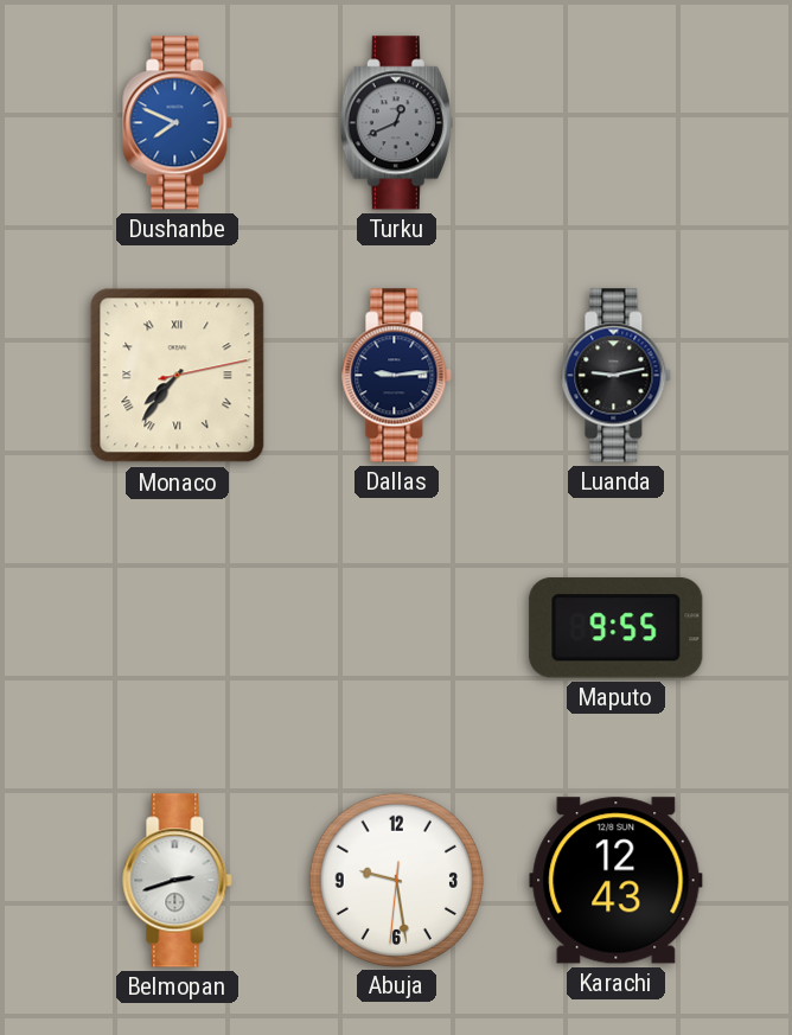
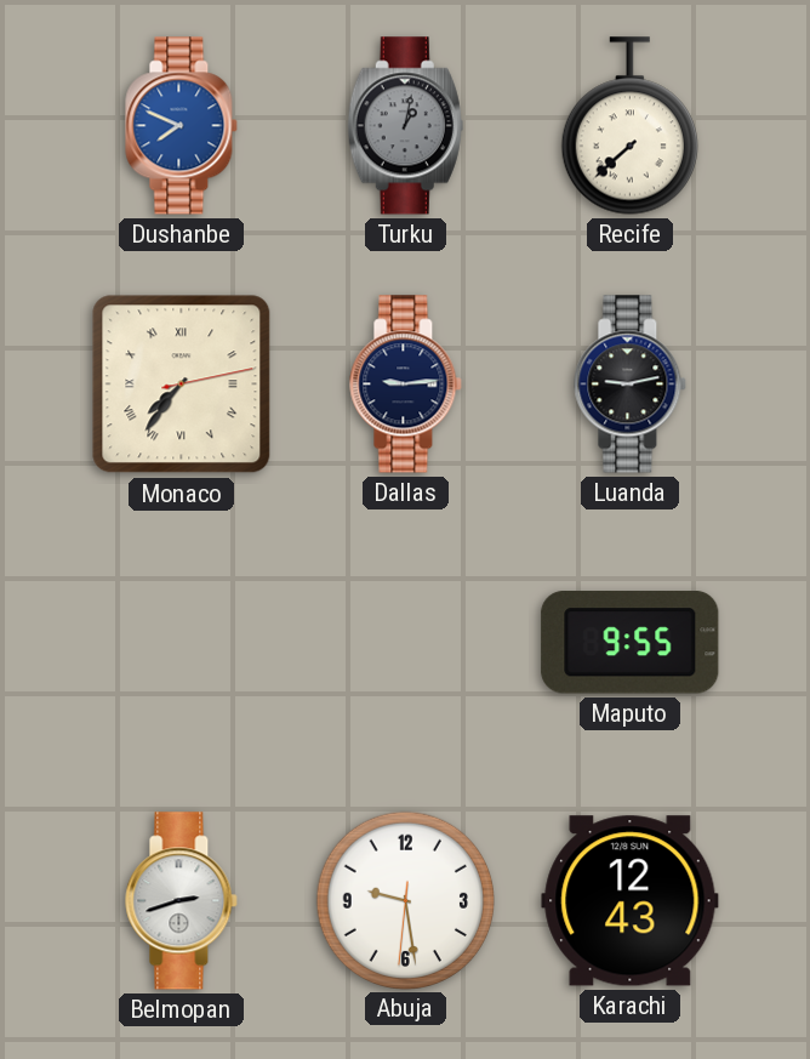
Turku: 12:41 -> 1:02 (405, 126)
Recife: none -> 7:38 (629, 126)
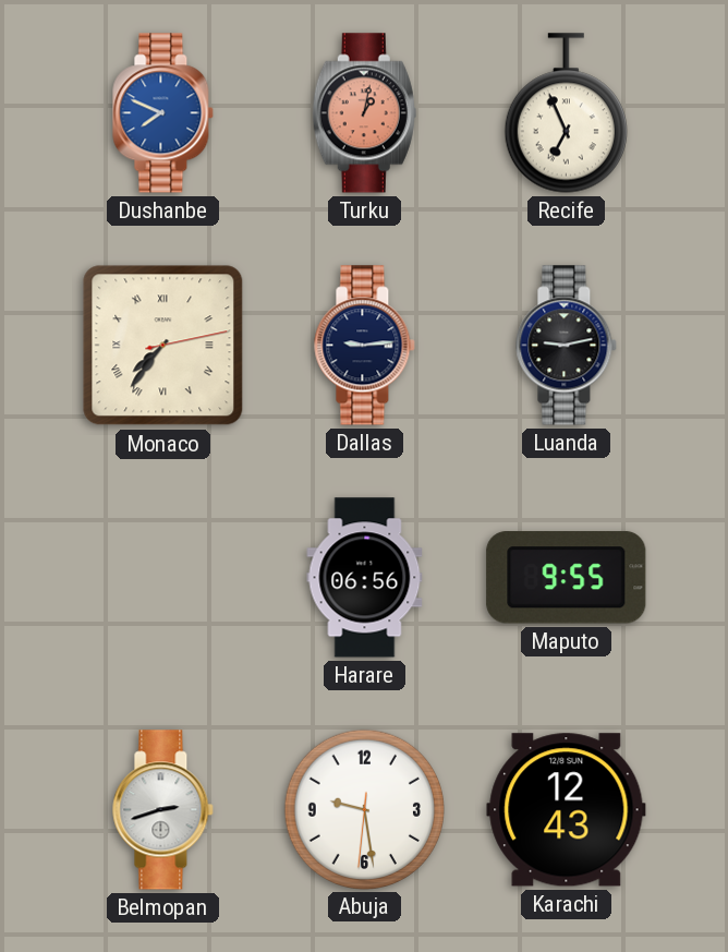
Turku dial: grey -> salmon (364, 113)
Recife: 7:38 -> 6:56 (566, 113)
Harare: none -> 06:56 (365, 578)
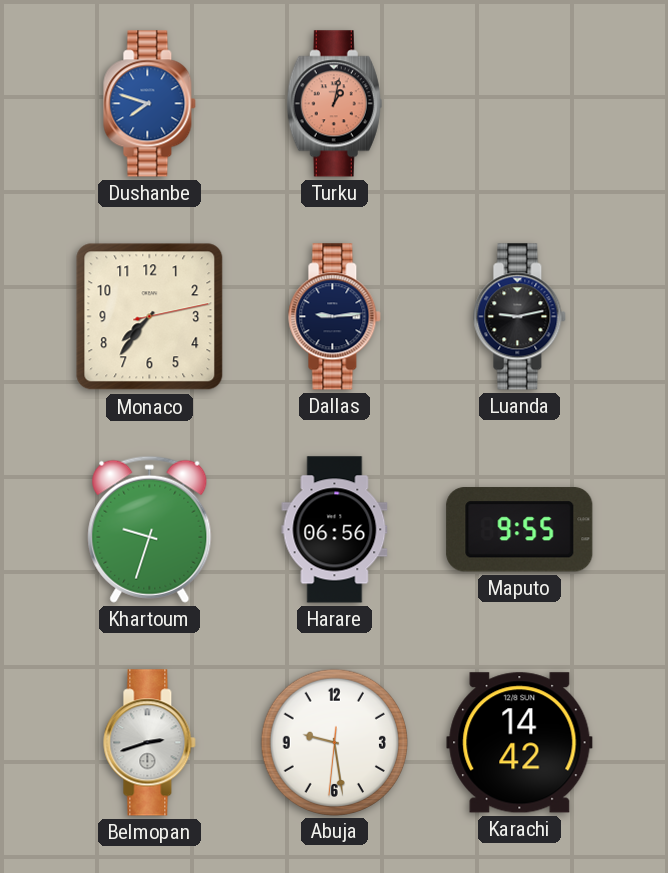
Dushanbe: 7:49 -> 7:48 (150, 104)
Recife: 6:56 -> none (566, 113)
Monaco numerals: Roman -> Arabic (150, 317)
Khartoum: none -> 9:33 (150, 529)
Karachi: 12:43 -> 14:42 (520, 743)
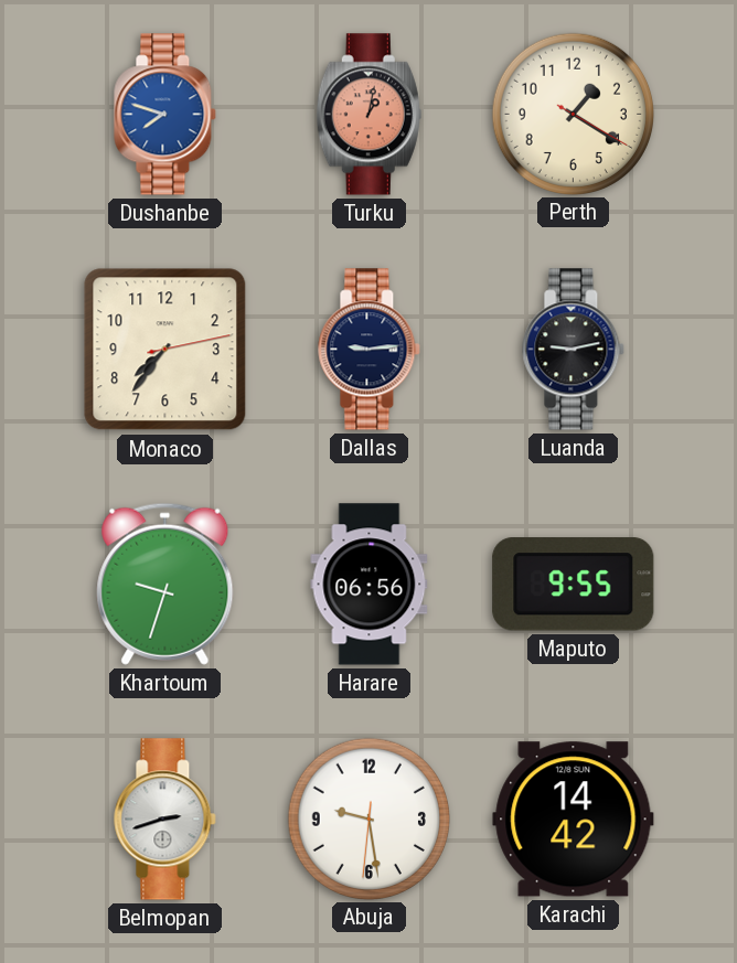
Perth: none -> 1:20 (573, 114)
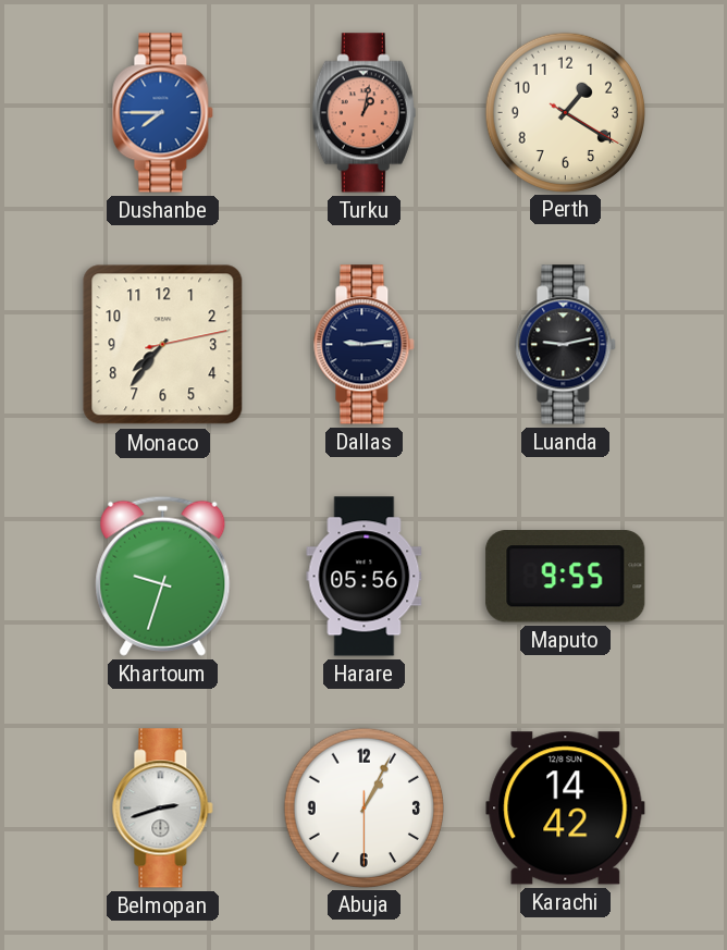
Dushanbe: 7:48 -> 7:45 (163, 113)
Harare: 06:56 -> 05:56 (365, 577)
Abuja: 9:28 -> 1:04 (363, 807)
